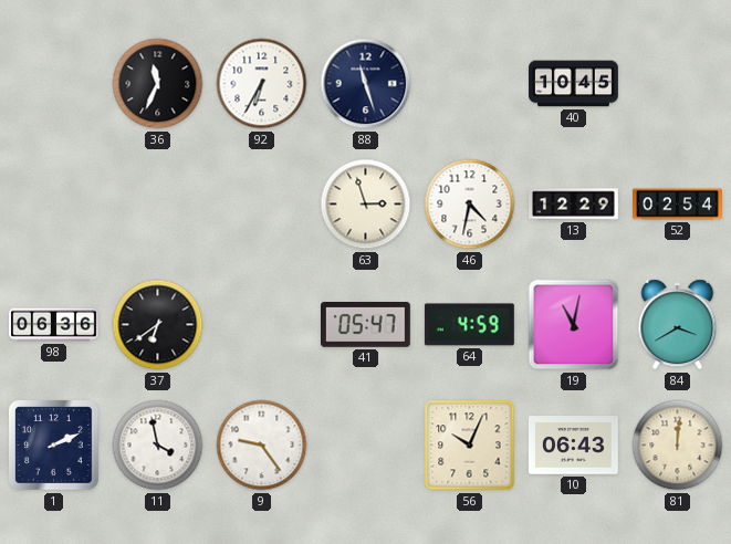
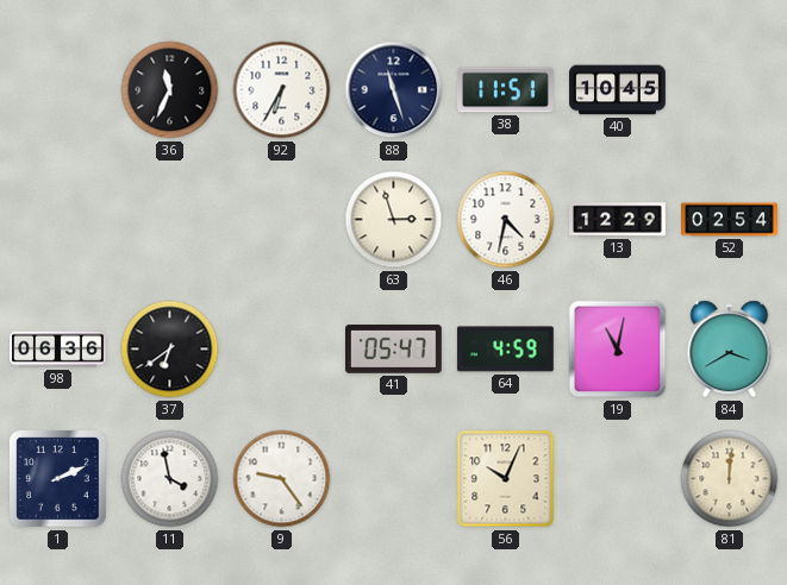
38: none -> 11:51 (505, 90)
10: 06:43 -> none (573, 446)
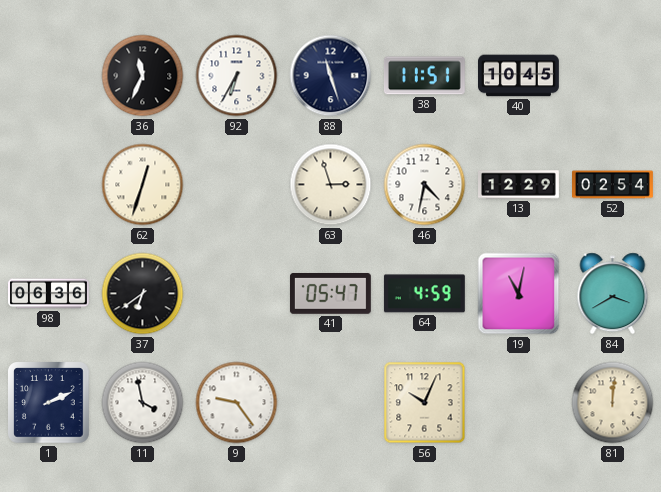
62: none -> 12:33 (143, 185)
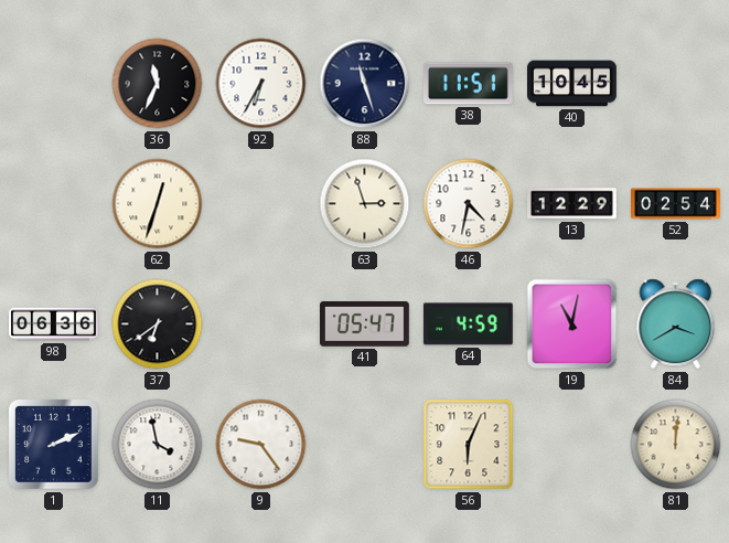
56: 10:04 -> 6:04 (469, 445)
